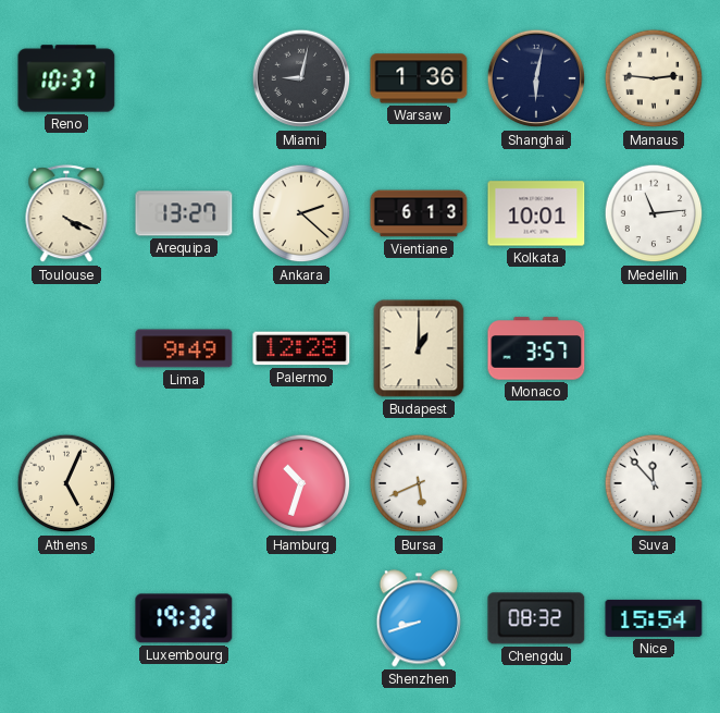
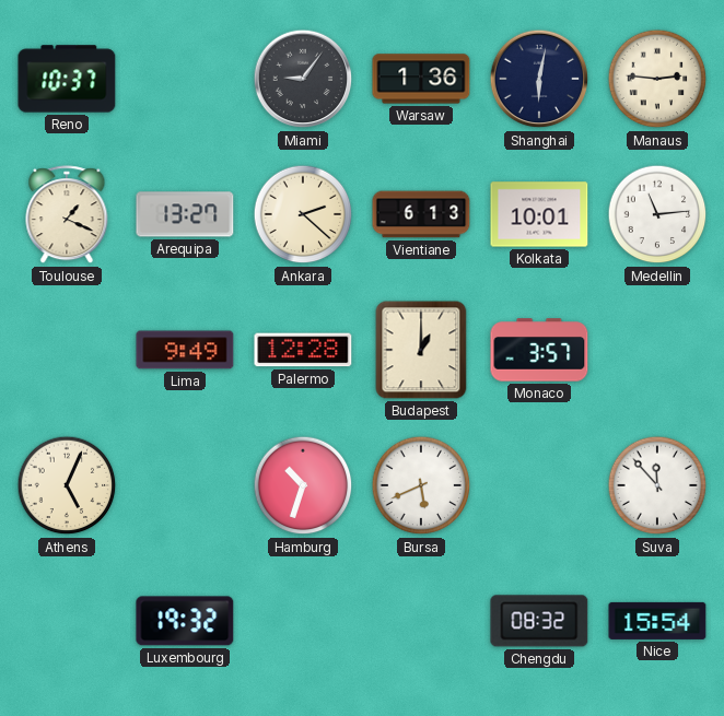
Miami: 9:02 -> 9:06 (303, 79)
Toulouse: 4:19 -> 1:19 (67, 215)
Shenzhen: 8:42 -> none (419, 618)
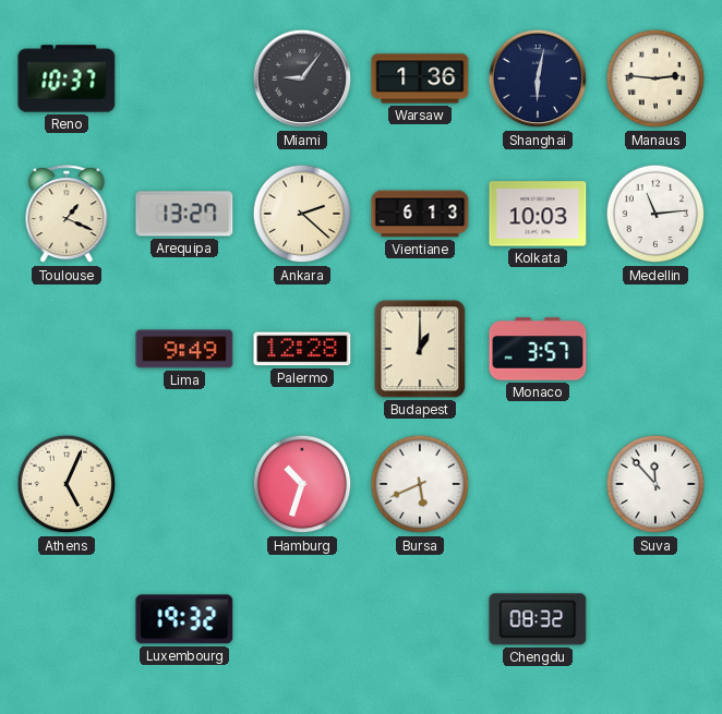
Kolkata: 10:01 -> 10:03 (538, 214)
Nice: 15:54 -> none (657, 621)
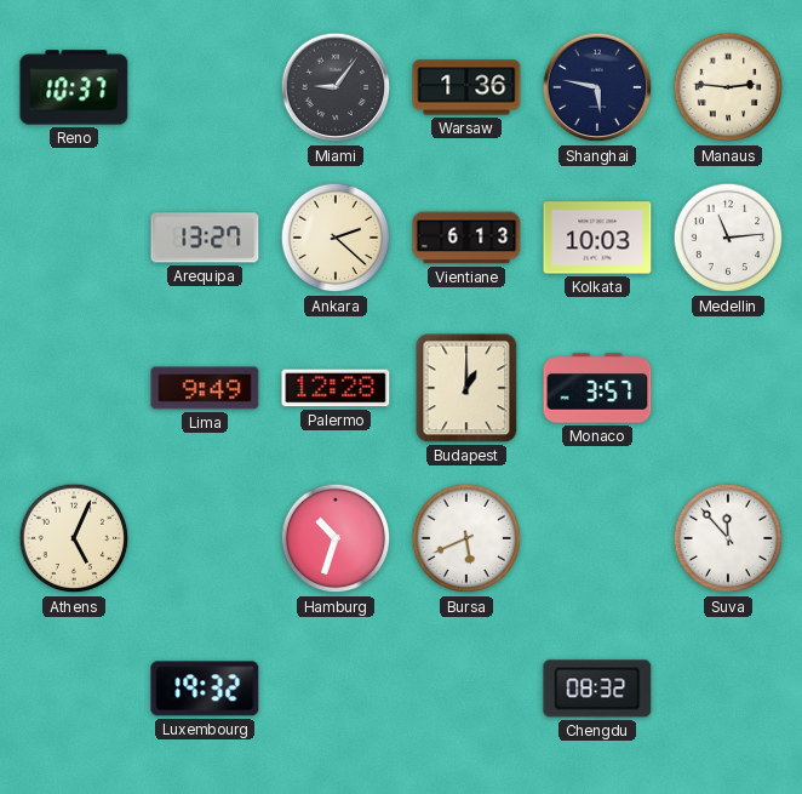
Shanghai: 6:02 -> 5:47 (597, 87)
Toulouse: 1:19 -> none (67, 215)
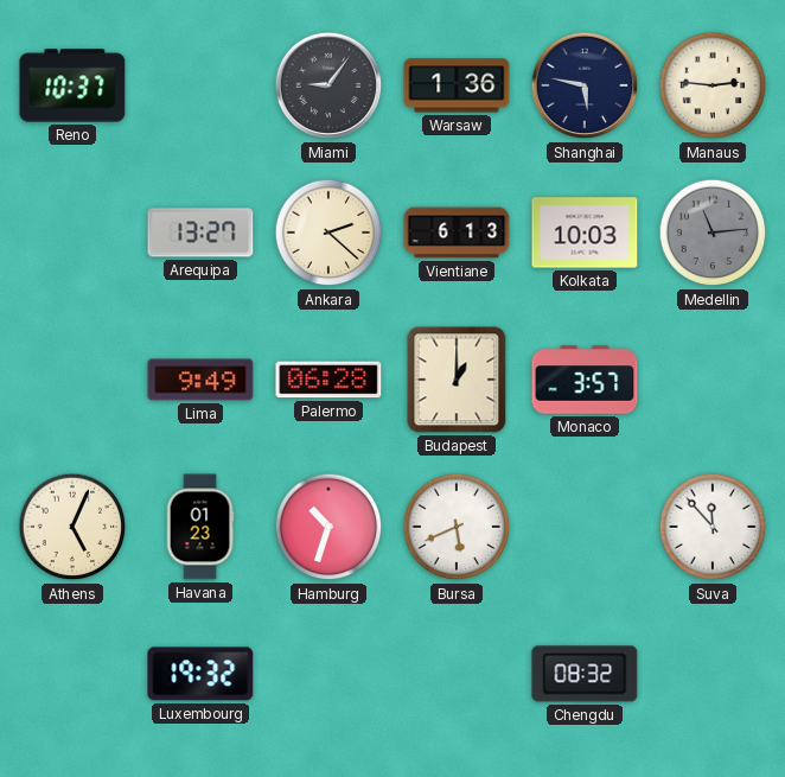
Medellin dial: white -> grey (713, 233)
Palermo: 12:28 -> 06:28 (328, 380)
Havana: none -> 01:23 (200, 527)
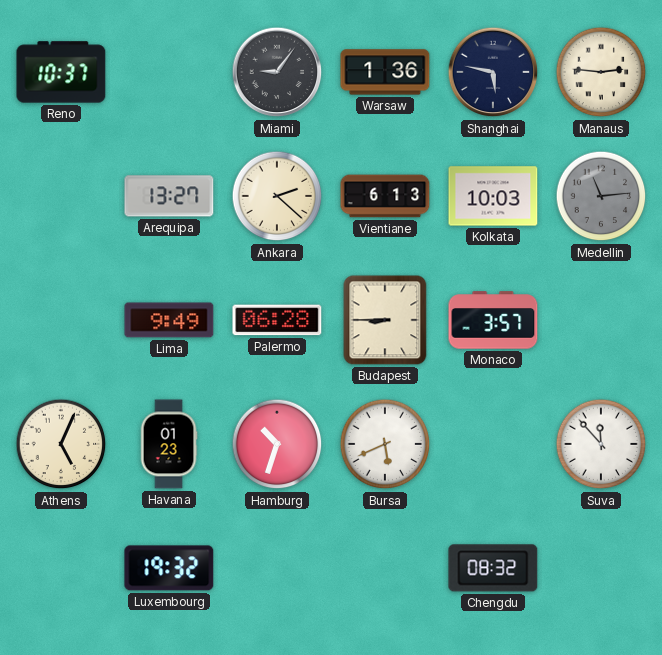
Budapest: 1:00 -> 8:45 (385, 320)
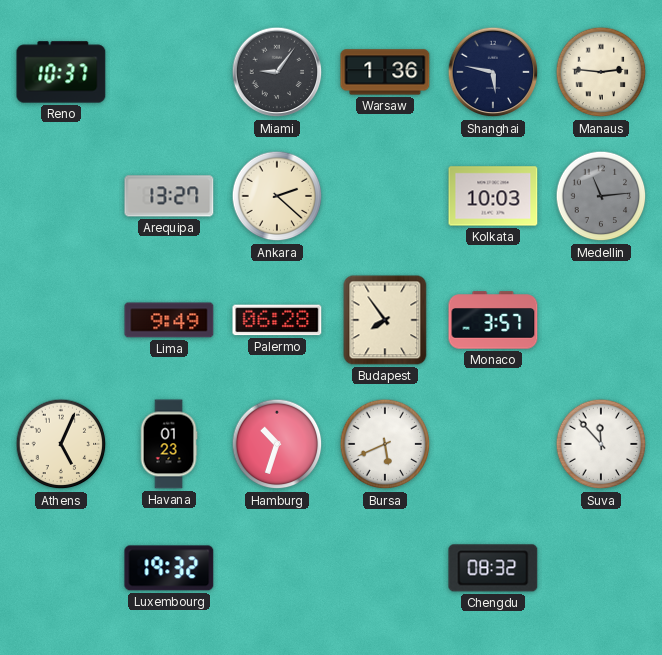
Vientiane: 6:13 -> none (385, 196)
Budapest: 8:45 -> 7:54 (385, 320)
